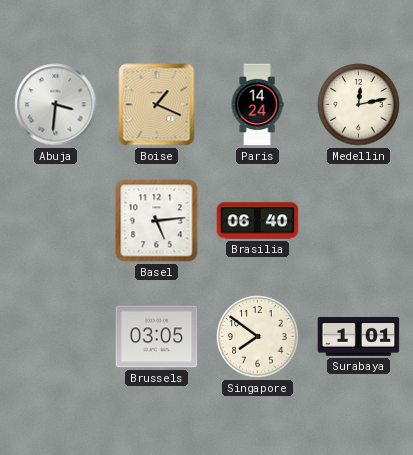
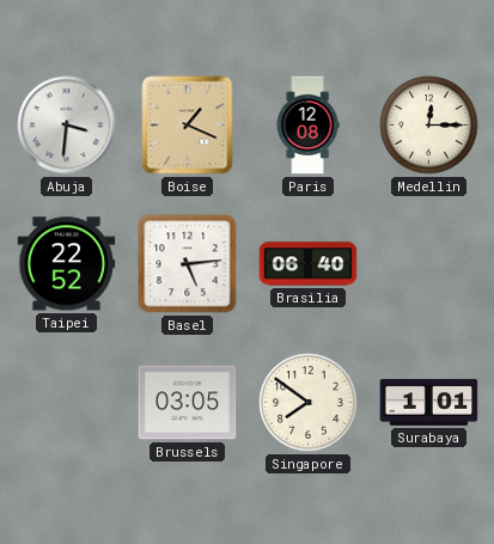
Paris: 14:24 -> 12:08 (307, 126)
Medellin: 12:13 -> 12:15 (429, 126)
Taipei: none -> 22:52 (67, 264)
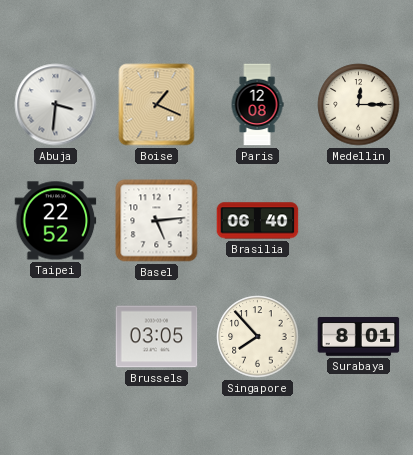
Singapore: 7:51 -> 7:53 (258, 337)
Surabaya: 1:01 -> 8:01 (359, 336)
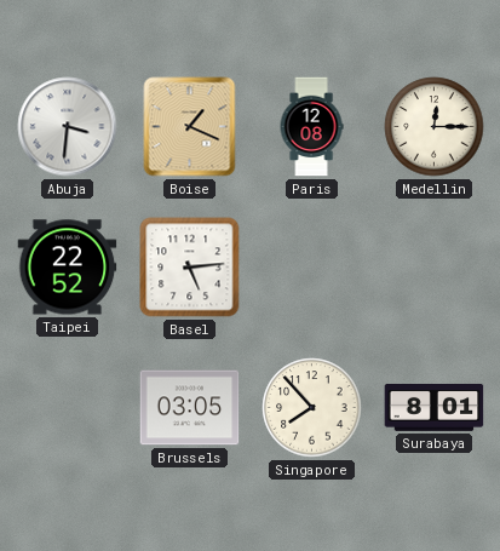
Brasilia: 06:40 -> none (258, 221)
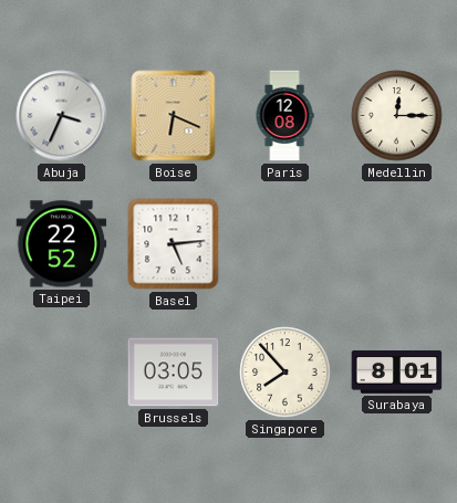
Abuja: 3:31 -> 3:34 (62, 116)
Boise: 1:19 -> 6:19 (174, 116)
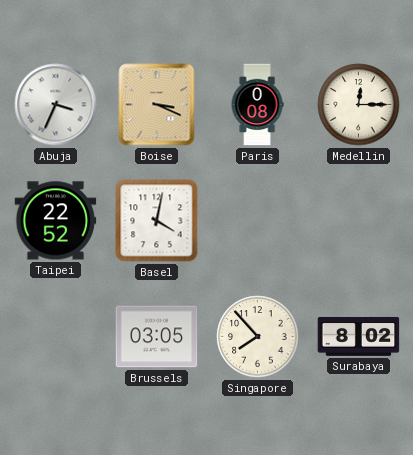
Boise: 6:19 -> 3:19 (157, 105)
Paris: 12:08 -> 0:08 (257, 105)
Basel: 5:14 -> 4:02 (157, 221)
Surabaya: 8:01 -> 8:02 (359, 336)
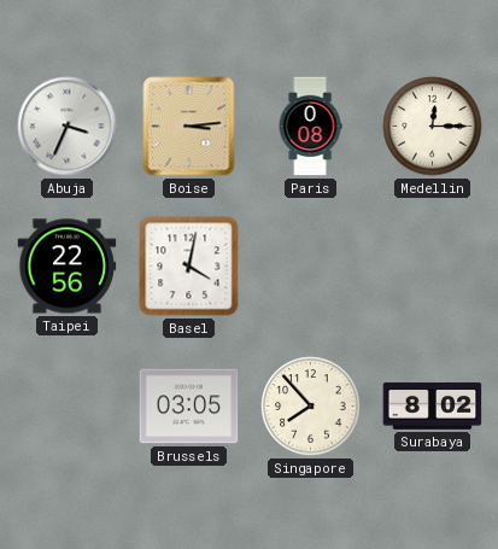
Boise: 3:19 -> 3:14 (189, 127)
Taipei: 22:52 -> 22:56 (68, 267)
